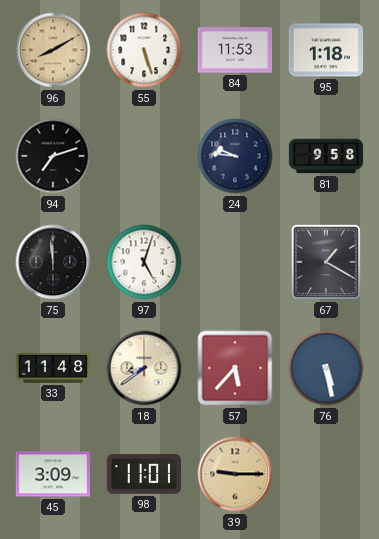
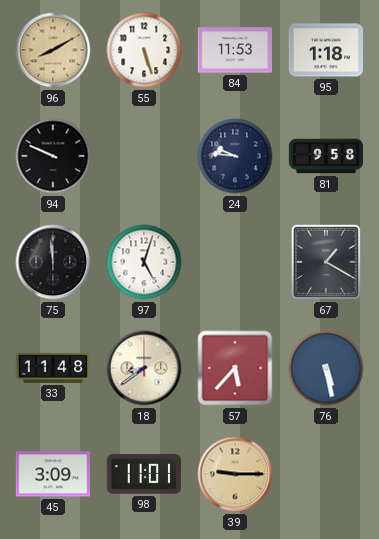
94: 7:12 -> 9:49 (53, 156)
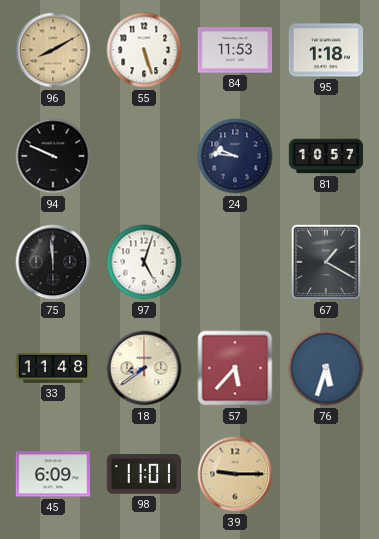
81: 9:58 -> 10:57 (326, 156)
76: 5:28 -> 5:33 (326, 368)
45: 3:09 -> 6:09 (53, 474)
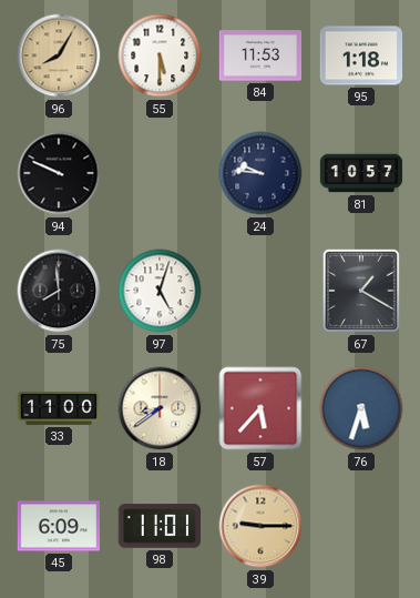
96: 8:10 -> 8:05 (59, 55)
55: 5:27 -> 5:30 (160, 55)
75: 11:59 -> 7:59 (59, 291)
33: 11:48 -> 11:00 (59, 408)
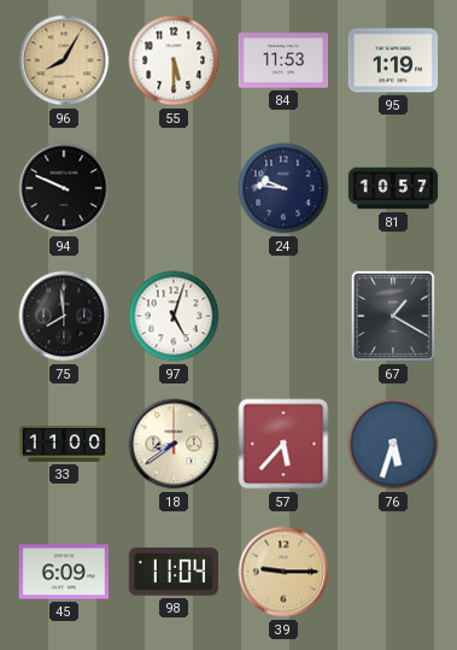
95: 1:18 -> 1:19 (393, 60)
98: 11:01 -> 11:04 (172, 572)
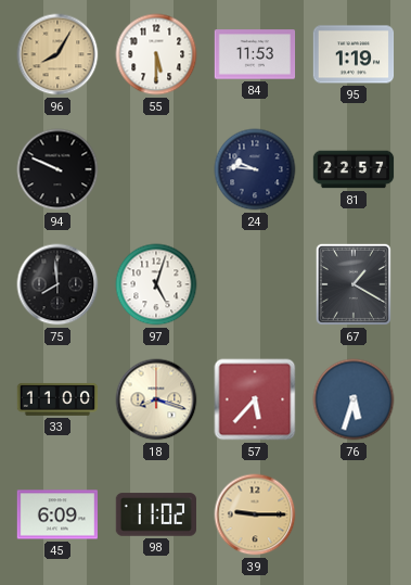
81: 10:57 -> 22:57 (354, 169)
18: 8:39 -> 8:18 (156, 399)
98: 11:04 -> 11:02 (155, 514)
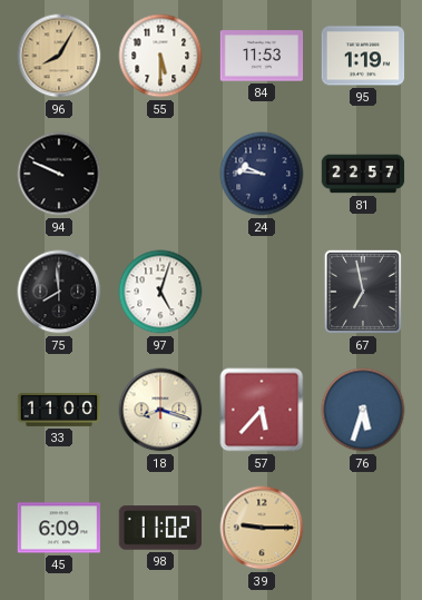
67: 1:20 -> 6:58 (363, 292)
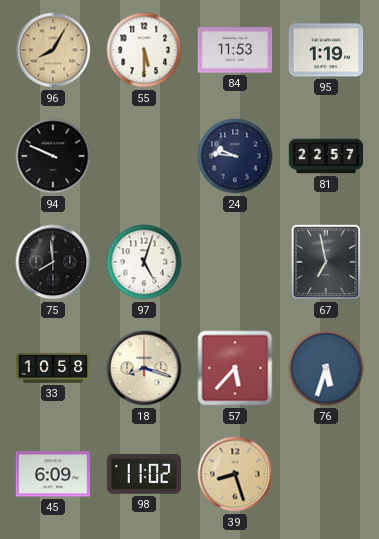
33: 11:00 -> 10:58 (53, 368)
39: 9:15 -> 8:27 (235, 474)
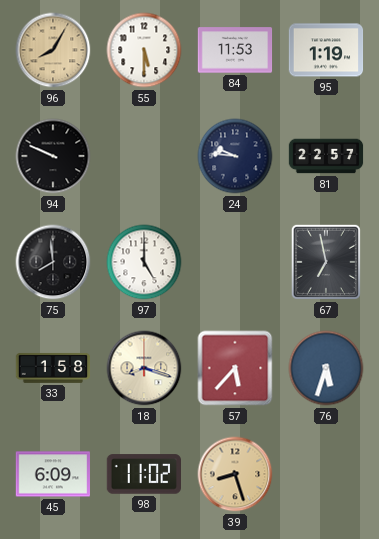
97: 5:03 -> 5:00 (144, 262)
33: 10:58 -> 1:58 (53, 368)
